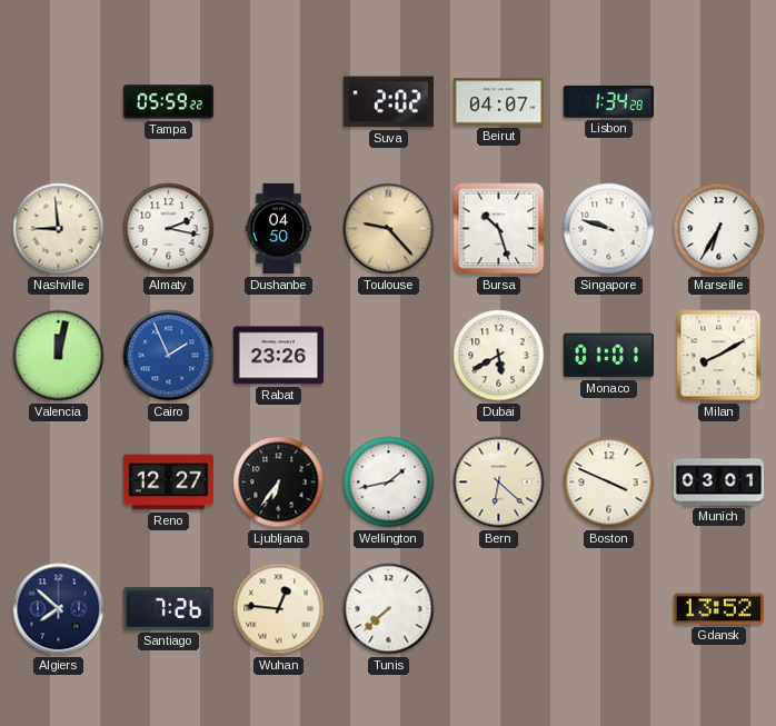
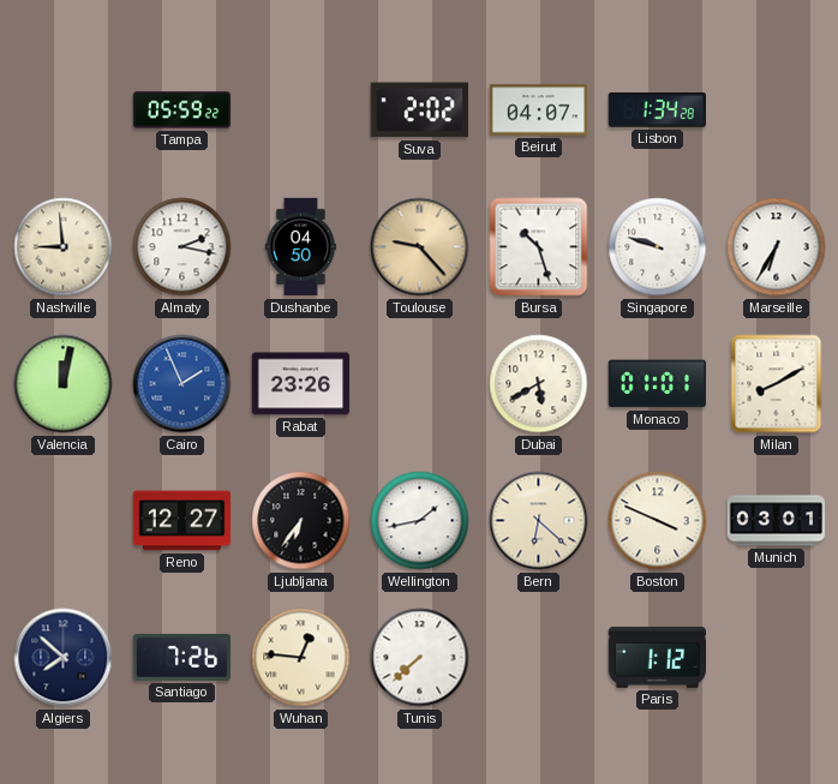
Paris: none -> 1:12 (658, 657)
Gdansk: 13:52 -> none (719, 609)
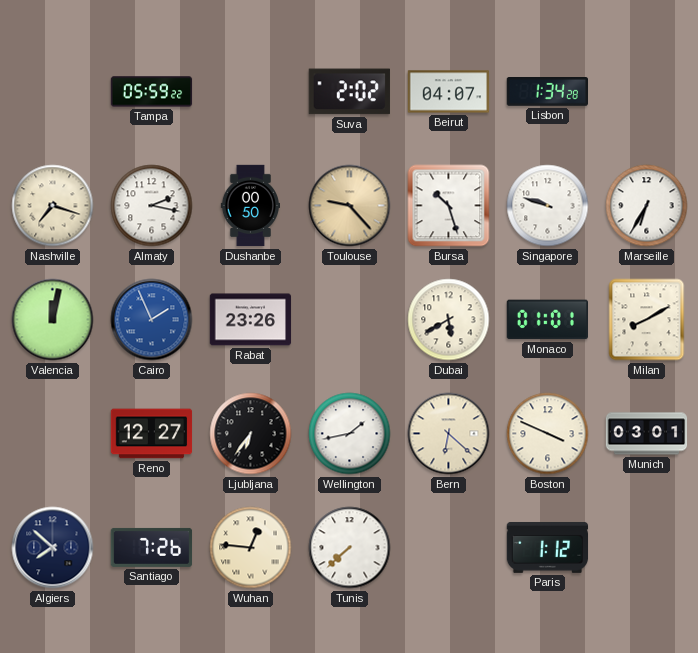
Nashville: 8:59 -> 7:18 (53, 206)
Dushanbe: 04:50 -> 00:50 (250, 206)
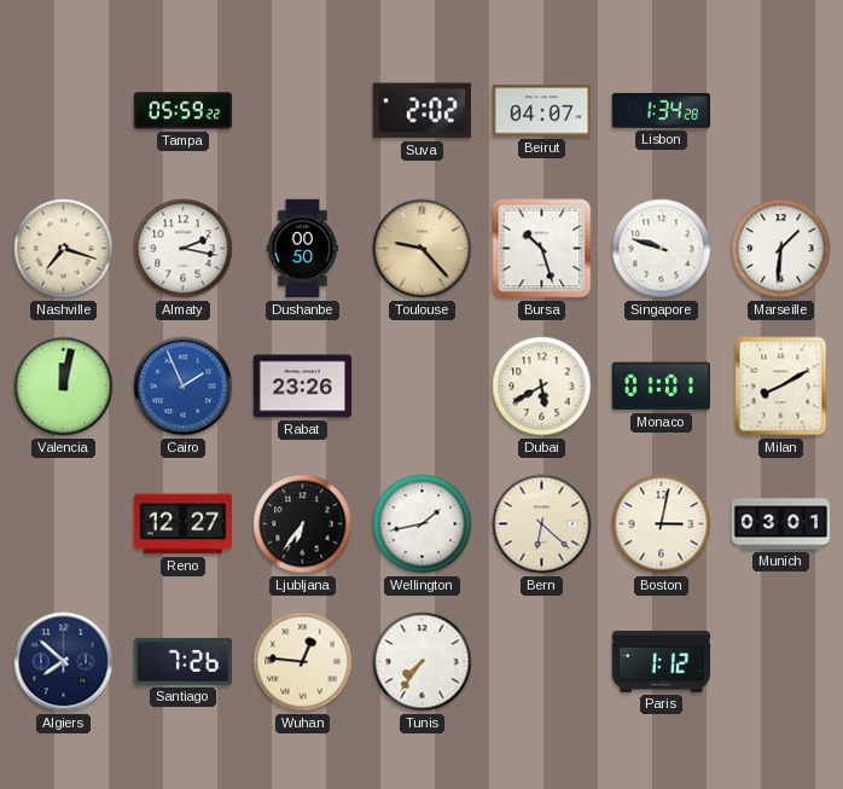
Marseille: 6:35 -> 1:31 (781, 249)
Boston: 3:49 -> 3:02 (662, 524)
Tunis: 7:38 -> 7:36 (423, 662)
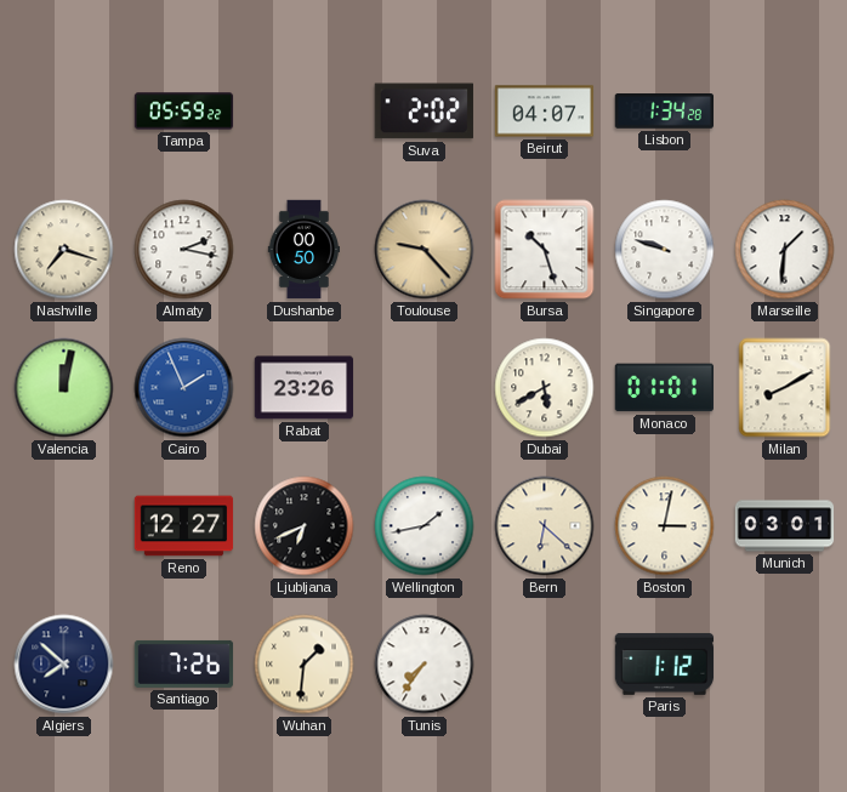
Ljubljana: 6:36 -> 6:41 (305, 526)
Wuhan: 12:46 -> 1:31 (305, 665)
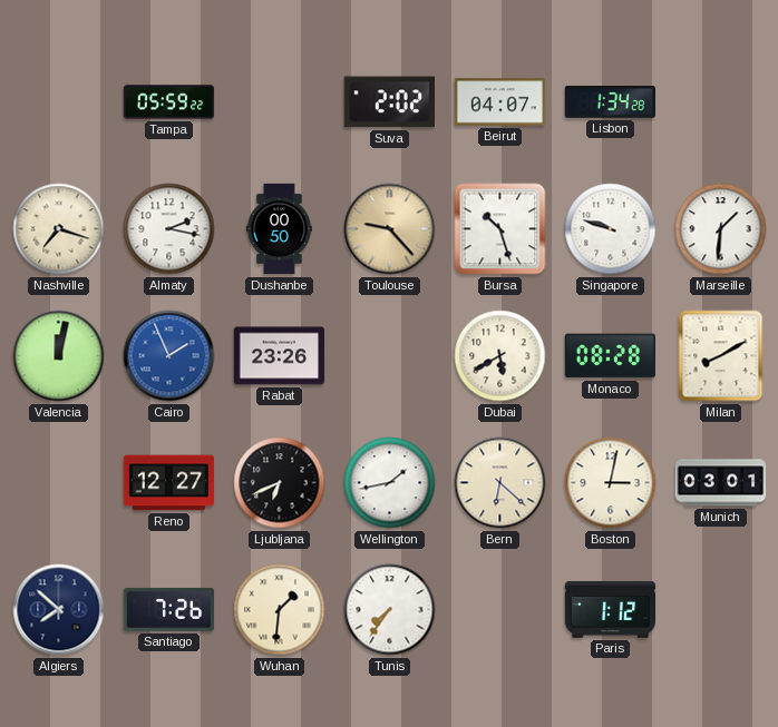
Monaco: 01:01 -> 08:28 (610, 356)
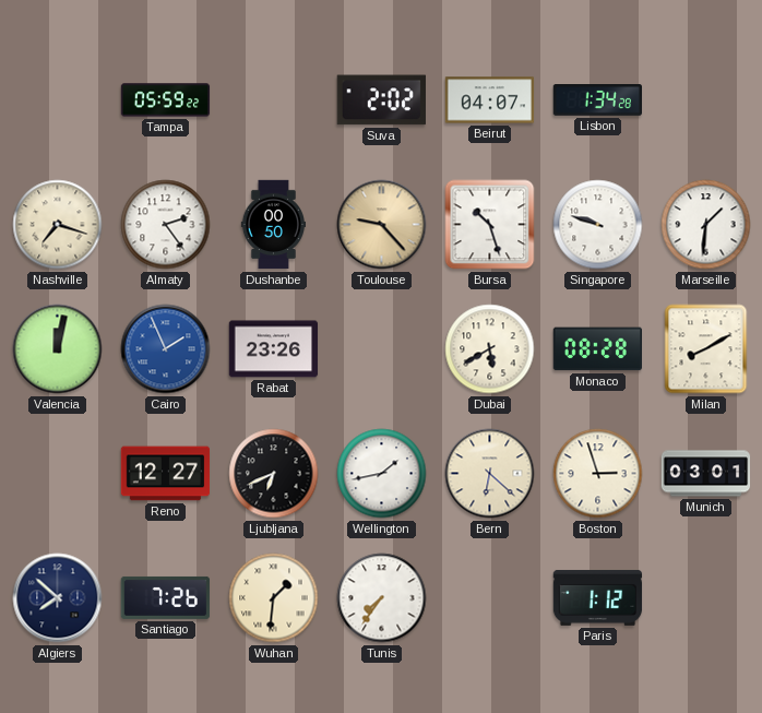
Almaty: 2:17 -> 2:24 (166, 225)
Boston: 3:02 -> 2:57 (598, 474)
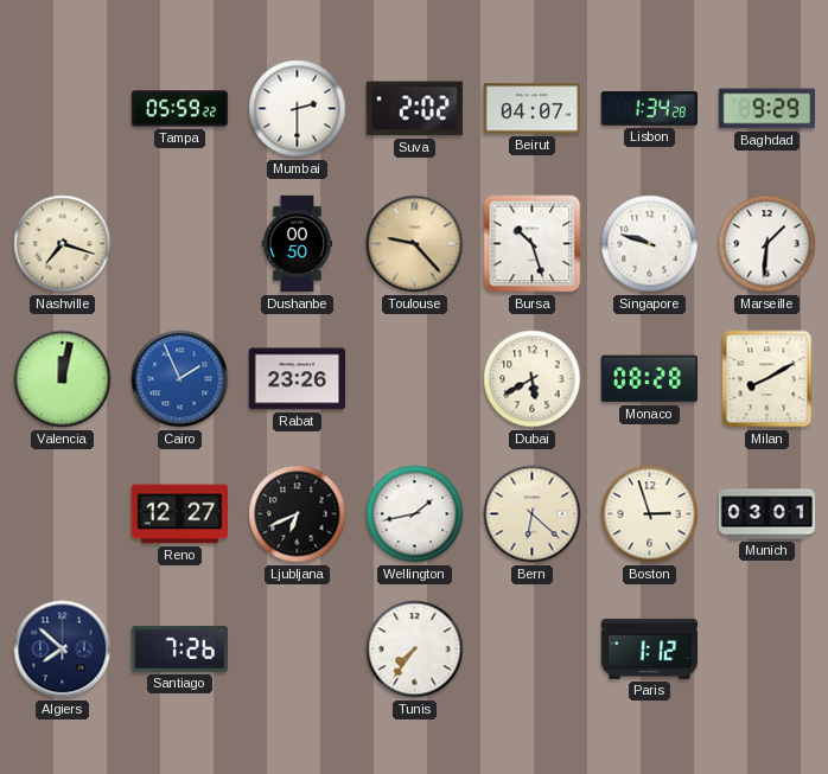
Mumbai: none -> 2:30 (298, 109)
Baghdad: none -> 9:29 (768, 109)
Almaty: 2:24 -> none (166, 225)
Wuhan: 1:31 -> none (274, 598)
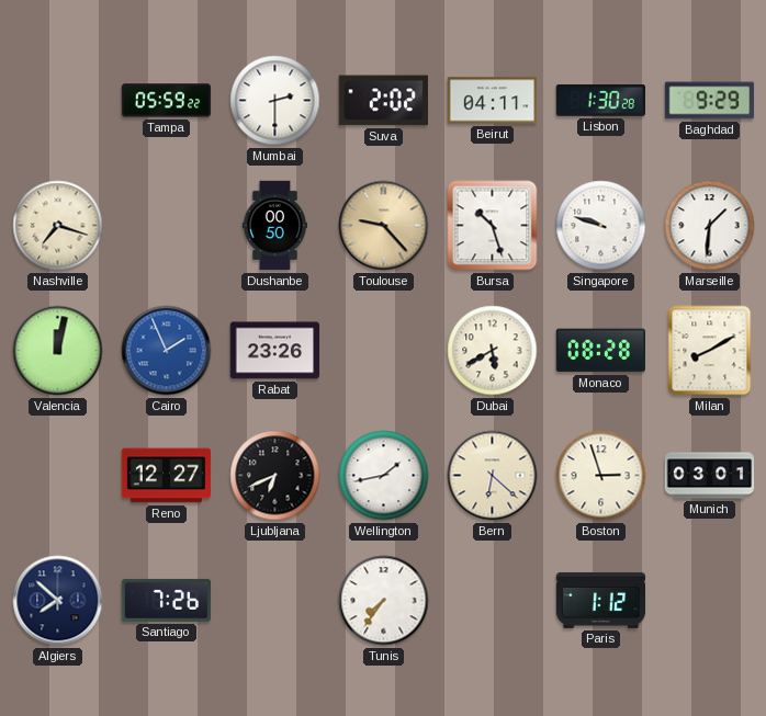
Beirut: 04:07 -> 04:11 (493, 101)
Lisbon: 1:34 -> 1:30 (600, 101)
